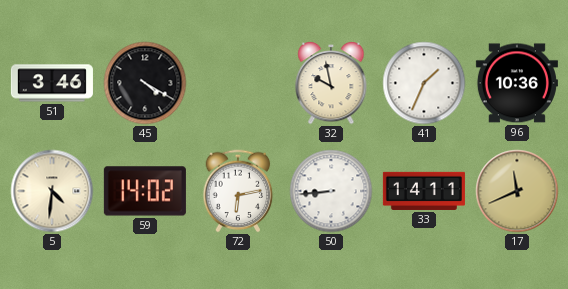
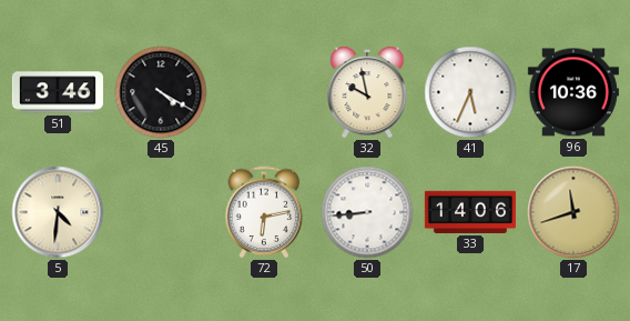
41: 1:34 -> 5:34 (470, 92)
59: 14:02 -> none (145, 191)
33: 14:11 -> 14:06 (470, 212)
17: 11:41 -> 11:42 (573, 212)
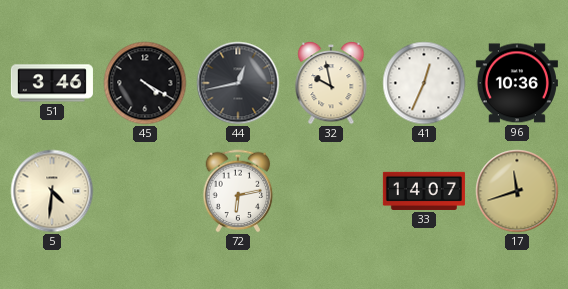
44: none -> 12:43 (238, 83)
41: 5:34 -> 12:34 (424, 83)
50: 8:44 -> none (367, 212)
33: 14:06 -> 14:07 (424, 191)
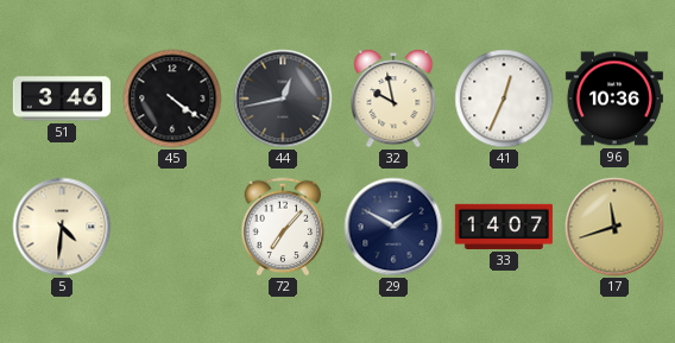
45: 4:20 -> 4:21 (172, 99)
72: 6:13 -> 7:07 (283, 227)
29: none -> 1:50 (393, 227)
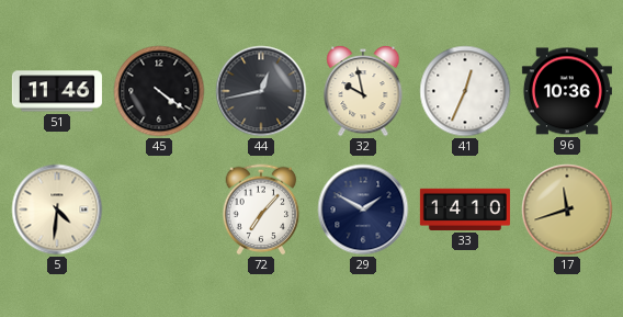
51: 3:46 -> 11:46 (57, 91)
33: 14:07 -> 14:10 (465, 210)
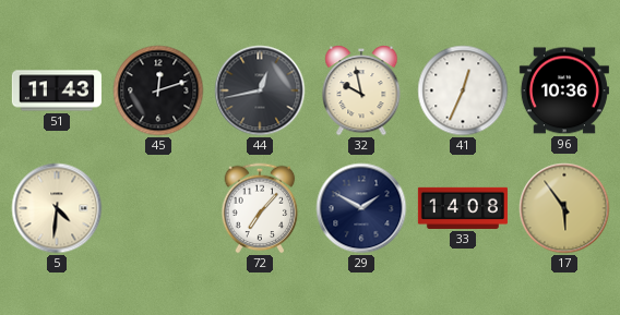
51: 11:46 -> 11:43 (57, 90)
45: 4:21 -> 12:12 (158, 90)
33: 14:10 -> 14:08 (463, 208)
17: 11:42 -> 5:54 (564, 208)
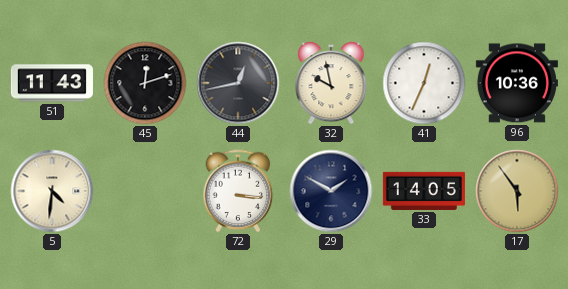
72: 7:07 -> 3:16 (238, 191)
33: 14:08 -> 14:05 (424, 191)
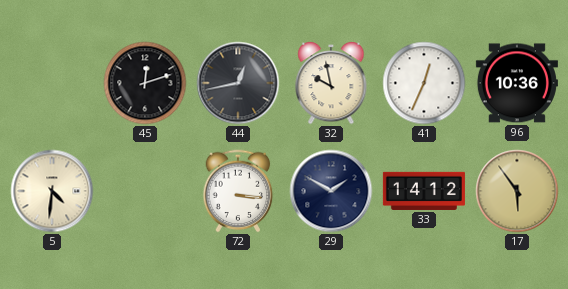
51: 11:43 -> none (52, 83)
33: 14:05 -> 14:12 (424, 191)
